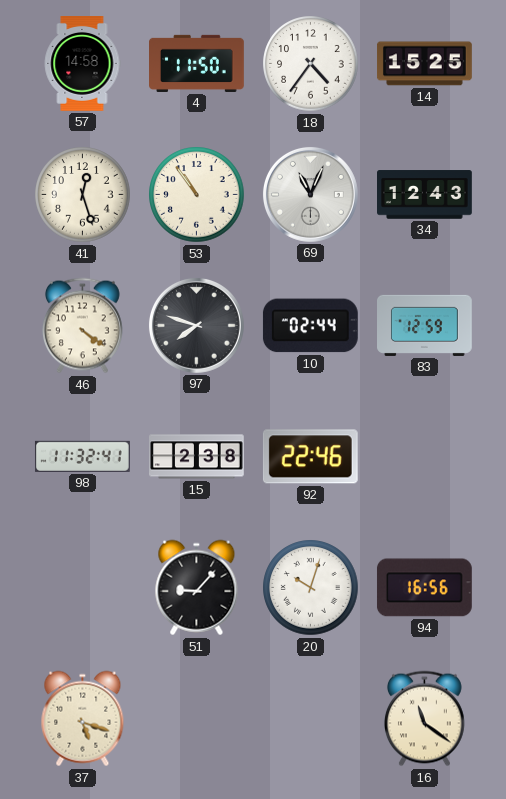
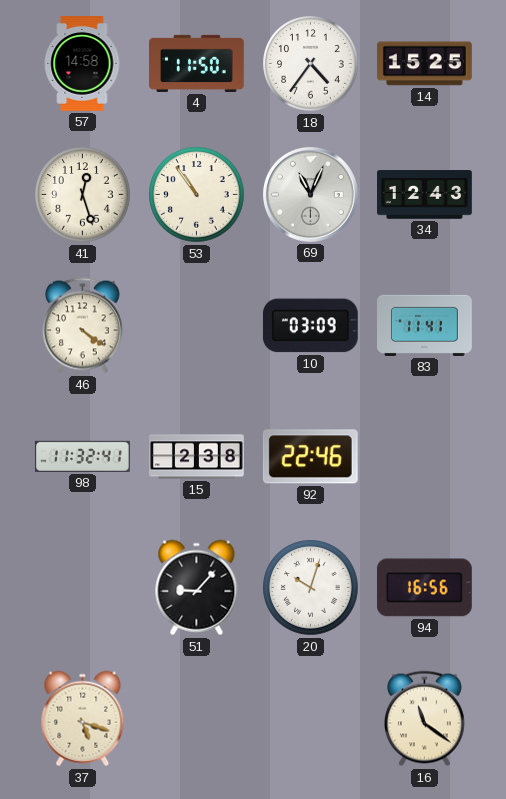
97: 7:48 -> none (196, 325)
10: 02:44 -> 03:09 (310, 326)
83: 12:59 -> 11:41 (425, 325)
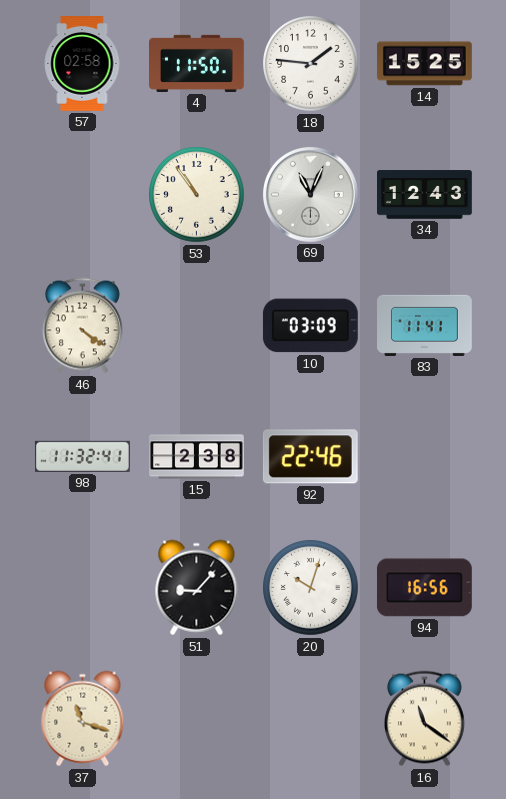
57: 14:58 -> 02:58 (82, 64)
18: 4:36 -> 1:46 (311, 64)
41: 12:27 -> none (83, 195)
37: 5:18 -> 11:18 (83, 719)
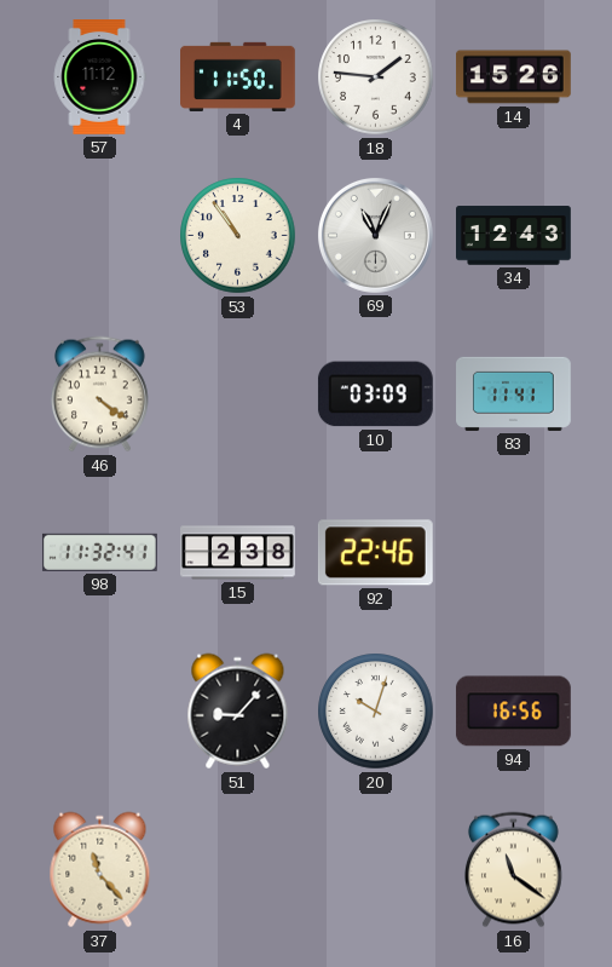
57: 02:58 -> 11:12 (99, 77)
14: 15:25 -> 15:26 (514, 77)
37: 11:18 -> 11:23 (100, 870)
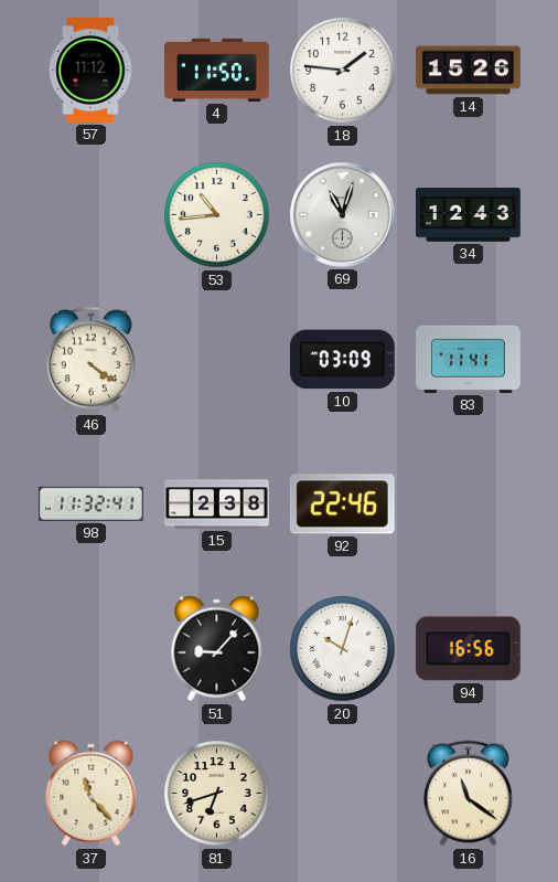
53: 10:54 -> 10:44 (217, 215)
69: 11:04 -> 11:03 (342, 214)
81: none -> 6:42 (217, 794)
